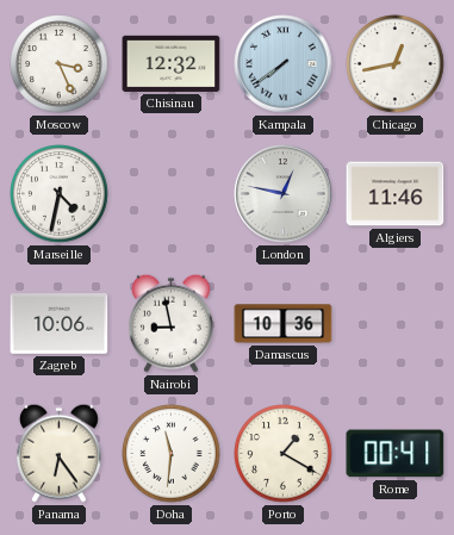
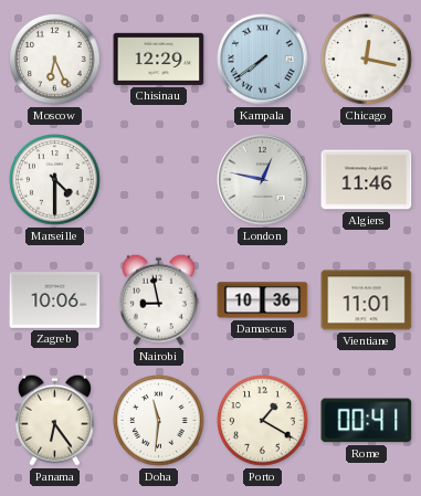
Moscow: 3:26 -> 6:26 (55, 60)
Chisinau: 12:32 -> 12:29 (159, 59)
Chicago: 12:43 -> 12:17 (367, 60)
Marseille: 4:32 -> 4:30 (55, 180)
Vientiane: none -> 11:01 (367, 300)
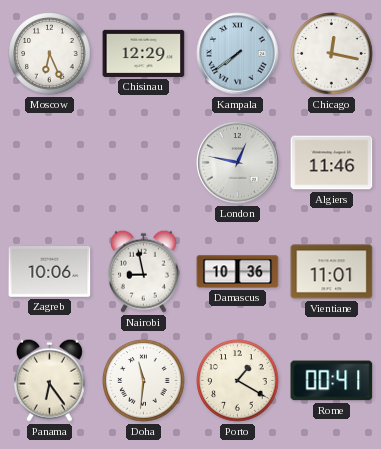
Marseille: 4:30 -> none (55, 180)
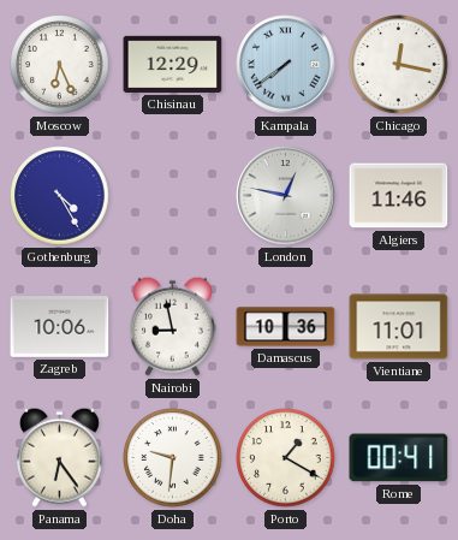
Gothenburg: none -> 4:25 (60, 196)
Doha: 11:31 -> 9:31 (173, 458)
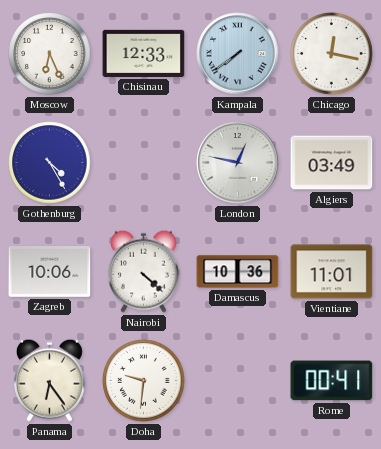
Chisinau: 12:29 -> 12:33 (144, 53)
Algiers: 11:46 -> 03:49 (332, 163)
Nairobi: 8:58 -> 4:22 (143, 271)
Porto: 1:20 -> none (286, 458)
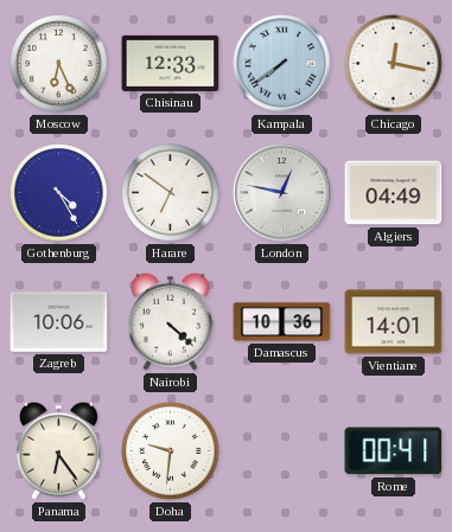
Harare: none -> 6:51 (171, 193)
Algiers: 03:49 -> 04:49 (394, 193)
Vientiane: 11:01 -> 14:01 (394, 322)
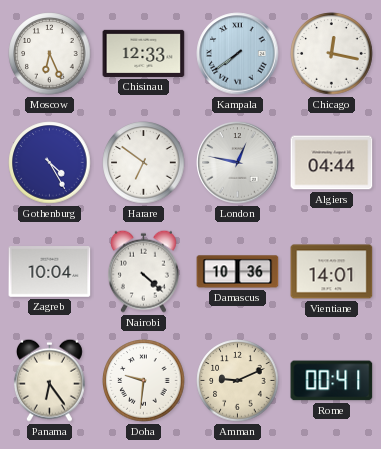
Algiers: 04:49 -> 04:44 (332, 163)
Zagreb: 10:06 -> 10:04 (50, 272)
Amman: none -> 9:11 (238, 381)
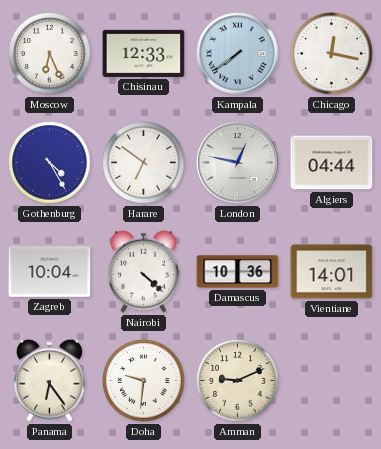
Rome: 00:41 -> none (332, 381)
